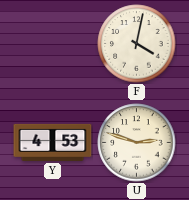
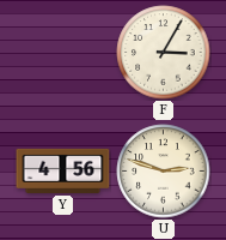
F: 4:02 -> 3:05 (164, 53)
Y: 4:53 -> 4:56 (63, 170)
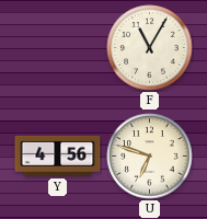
F: 3:05 -> 11:05 (150, 48)
U: 2:48 -> 6:48 (150, 157)
